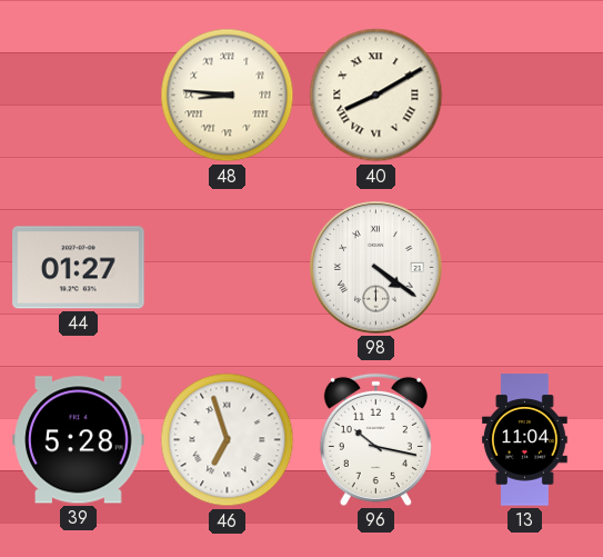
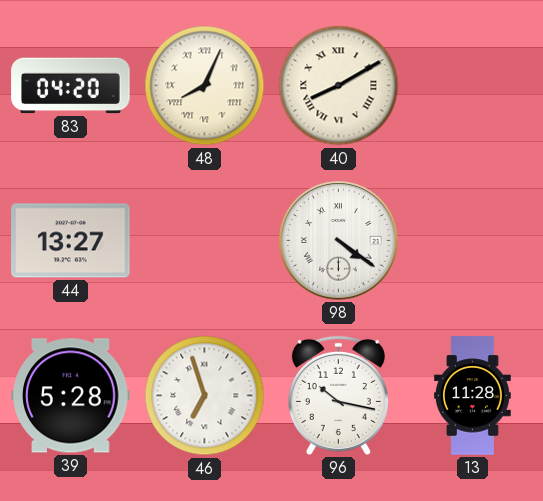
83: none -> 04:20 (71, 86)
48: 8:46 -> 8:04 (205, 86)
44: 01:27 -> 13:27 (71, 241)
13: 11:04 -> 11:28 (472, 396)
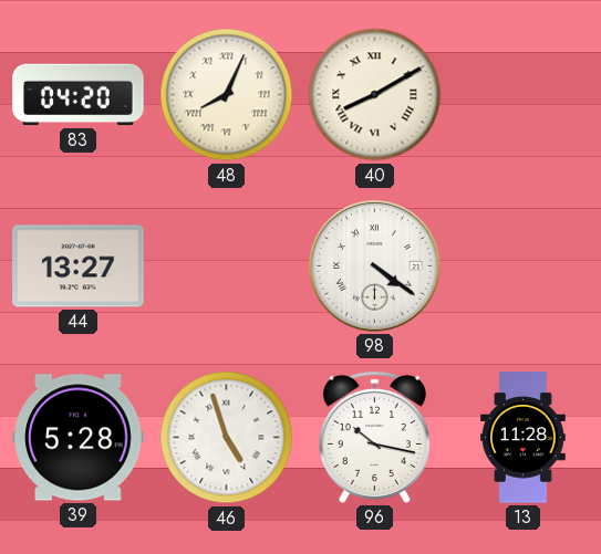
46: 6:57 -> 4:57 (227, 438)
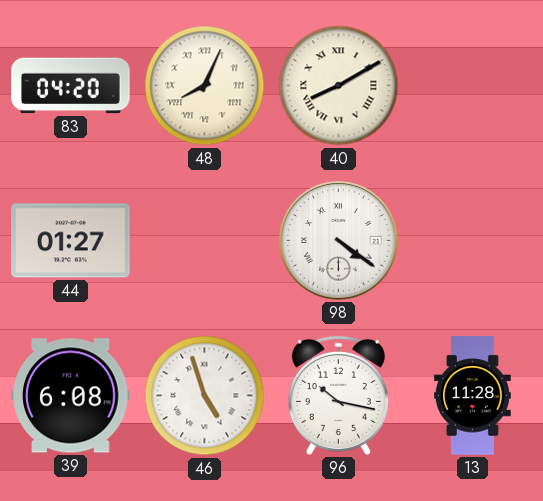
44: 13:27 -> 01:27 (71, 241)
39: 5:28 -> 6:08 (71, 396)
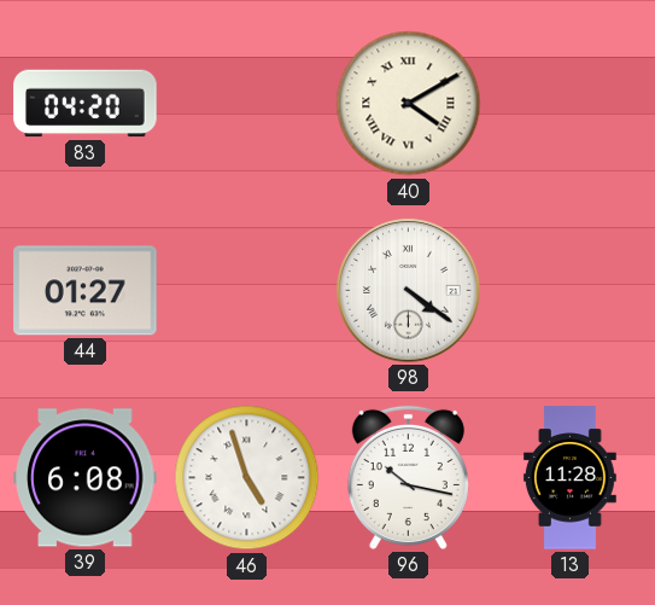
48: 8:04 -> none (205, 86)
40: 8:10 -> 4:10 (409, 104)
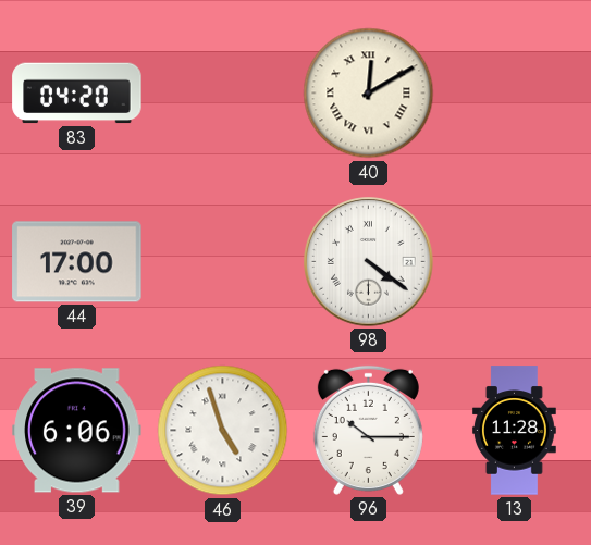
40: 4:10 -> 12:10 (369, 94)
44: 01:27 -> 17:00 (77, 262)
39: 6:08 -> 6:06 (77, 431)
96: 10:17 -> 10:15 (368, 430)
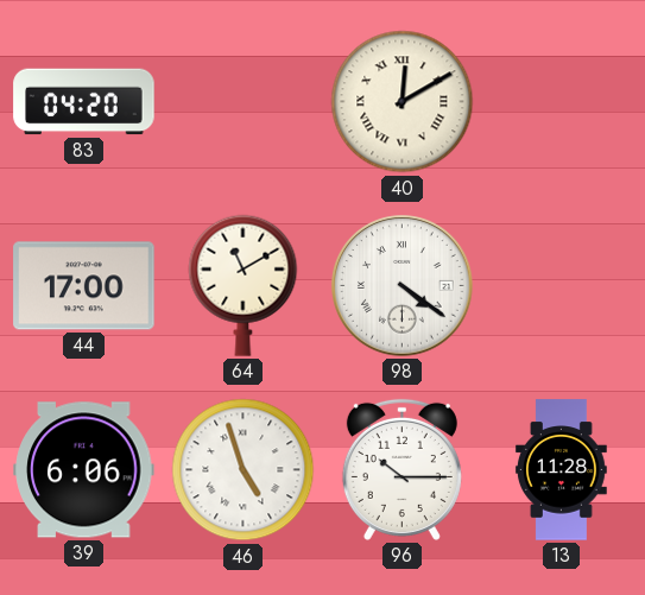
64: none -> 11:10 (244, 285)
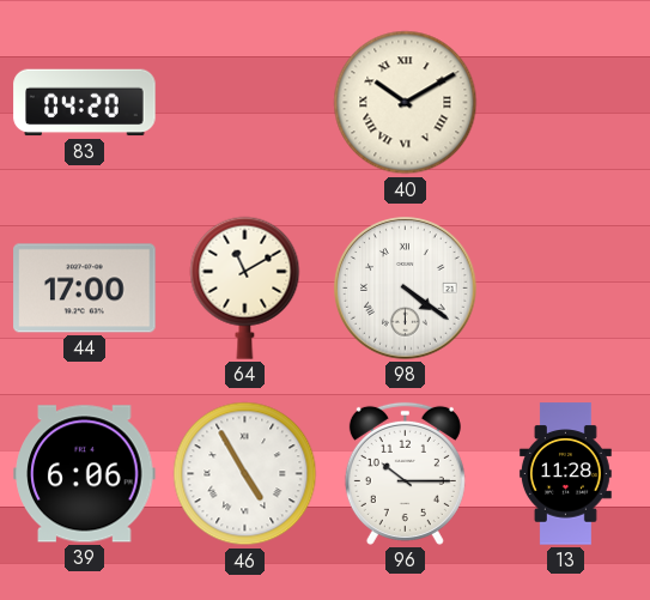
40: 12:10 -> 10:10 (406, 103)
46: 4:57 -> 4:55 (245, 474)
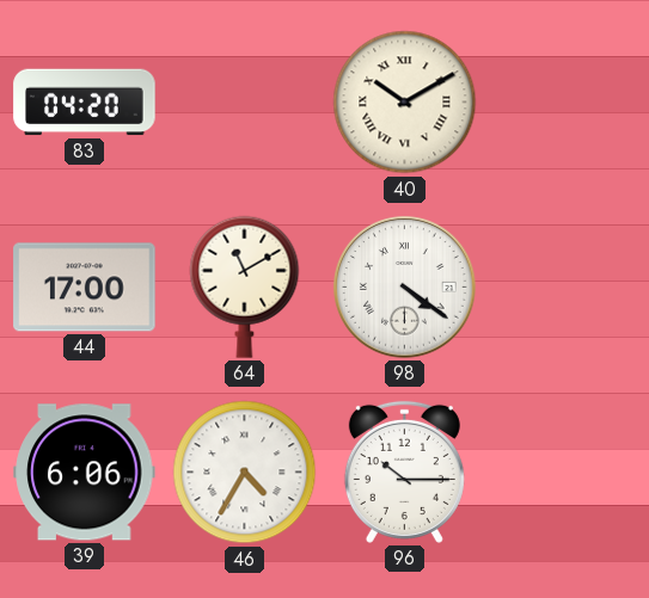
46: 4:55 -> 4:35 (245, 473)
13: 11:28 -> none (565, 474)
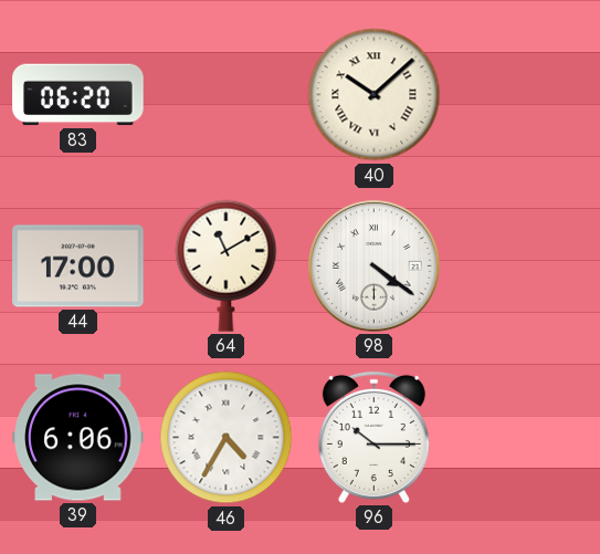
83: 04:20 -> 06:20 (78, 95)
40: 10:10 -> 10:08 (375, 95)
